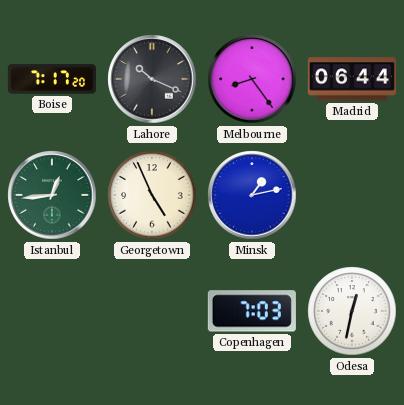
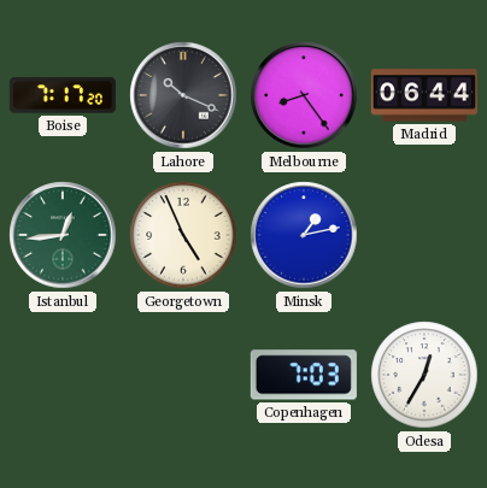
Odesa: 12:32 -> 12:35 (424, 375)
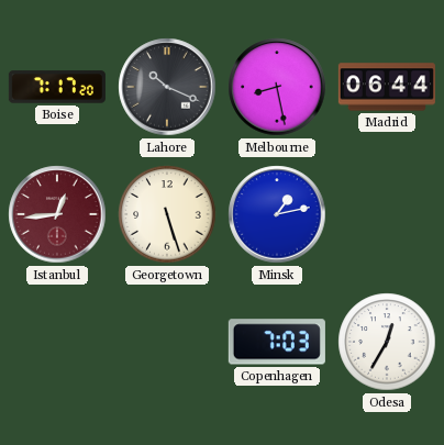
Melbourne: 8:24 -> 8:28 (277, 87)
Istanbul dial: green -> burgundy (57, 214)
Georgetown: 4:56 -> 5:27 (167, 214)
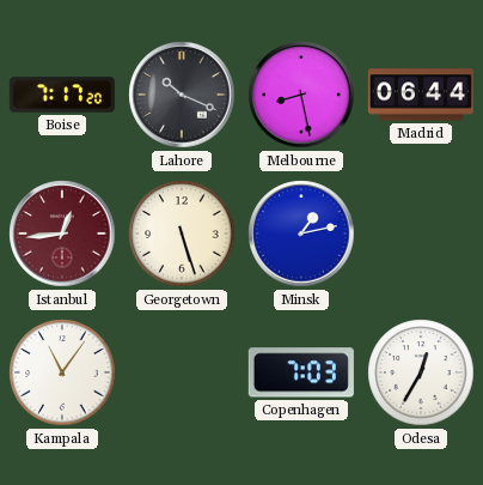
Kampala: none -> 11:06 (62, 372)
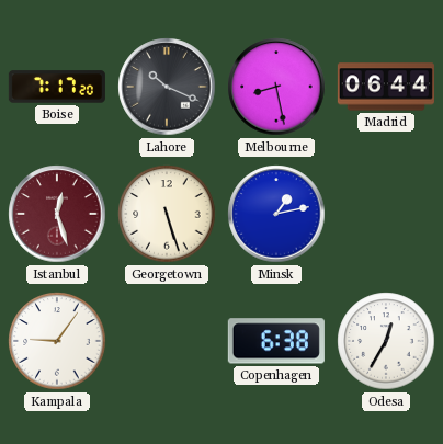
Istanbul: 12:44 -> 12:27 (57, 214)
Kampala: 11:06 -> 9:06 (57, 341)
Copenhagen: 7:03 -> 6:38 (276, 341)
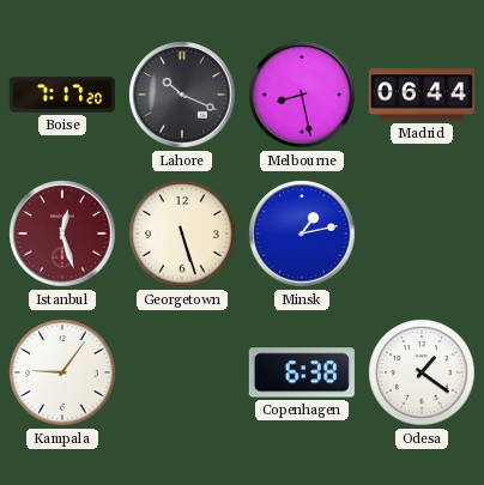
Odesa: 12:35 -> 1:21 (422, 372)
